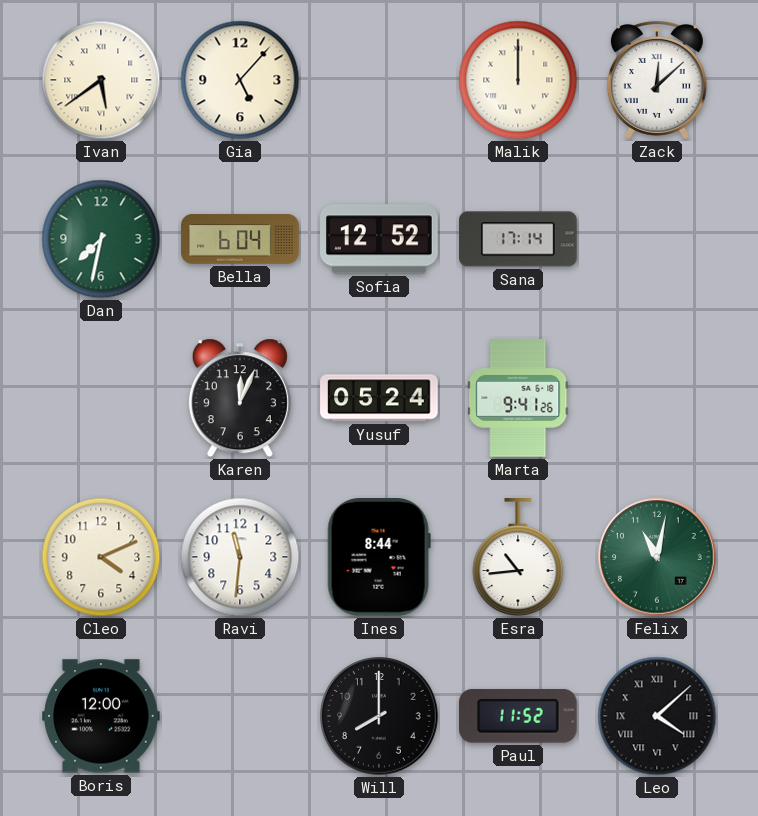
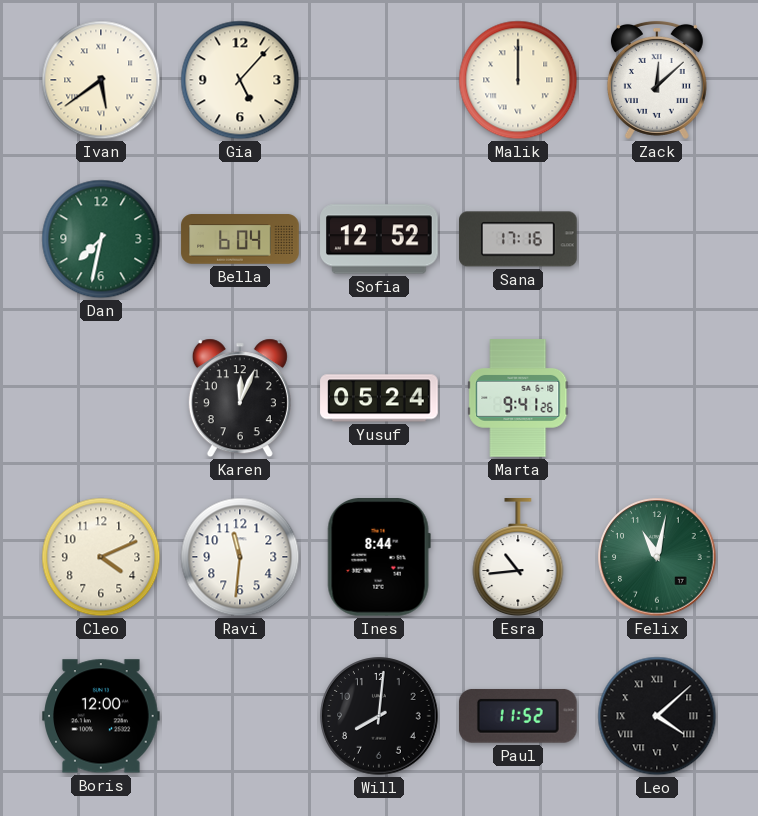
Sana: 17:14 -> 17:16 (518, 239)
Will: 8:00 -> 8:01 (379, 716)
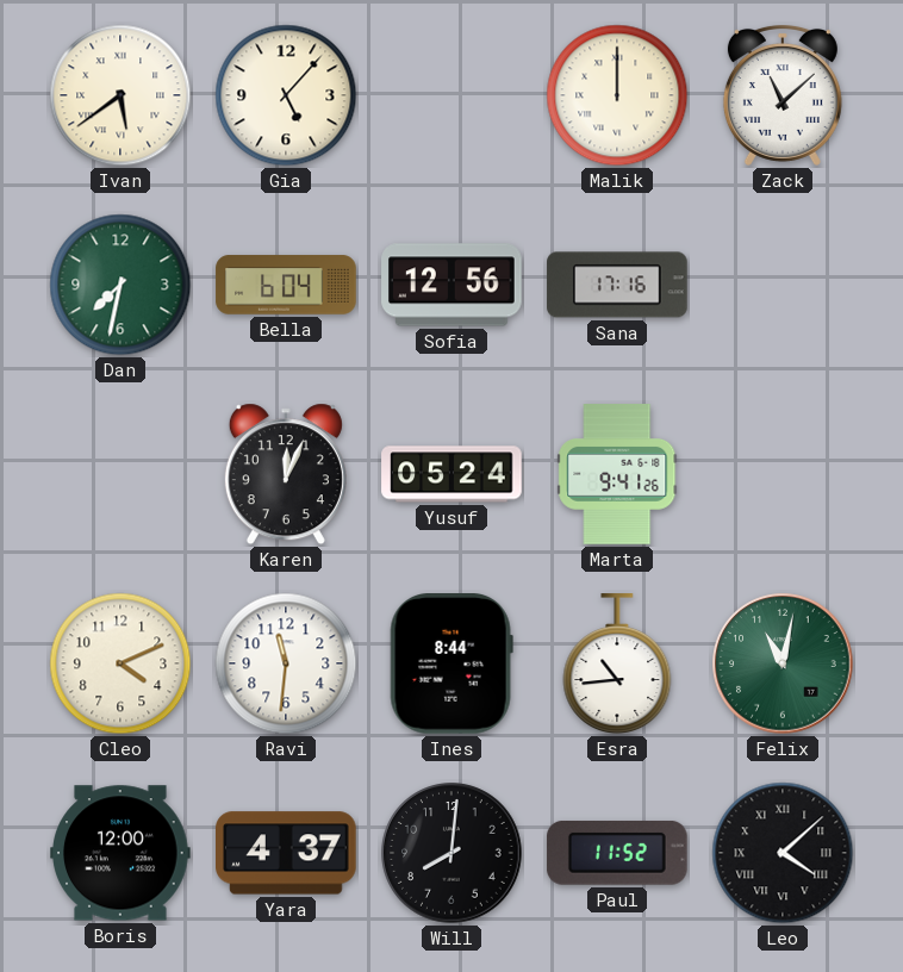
Zack: 12:08 -> 11:08 (783, 95)
Sofia: 12:52 -> 12:56 (451, 285)
Yara: none -> 4:37 (286, 853)
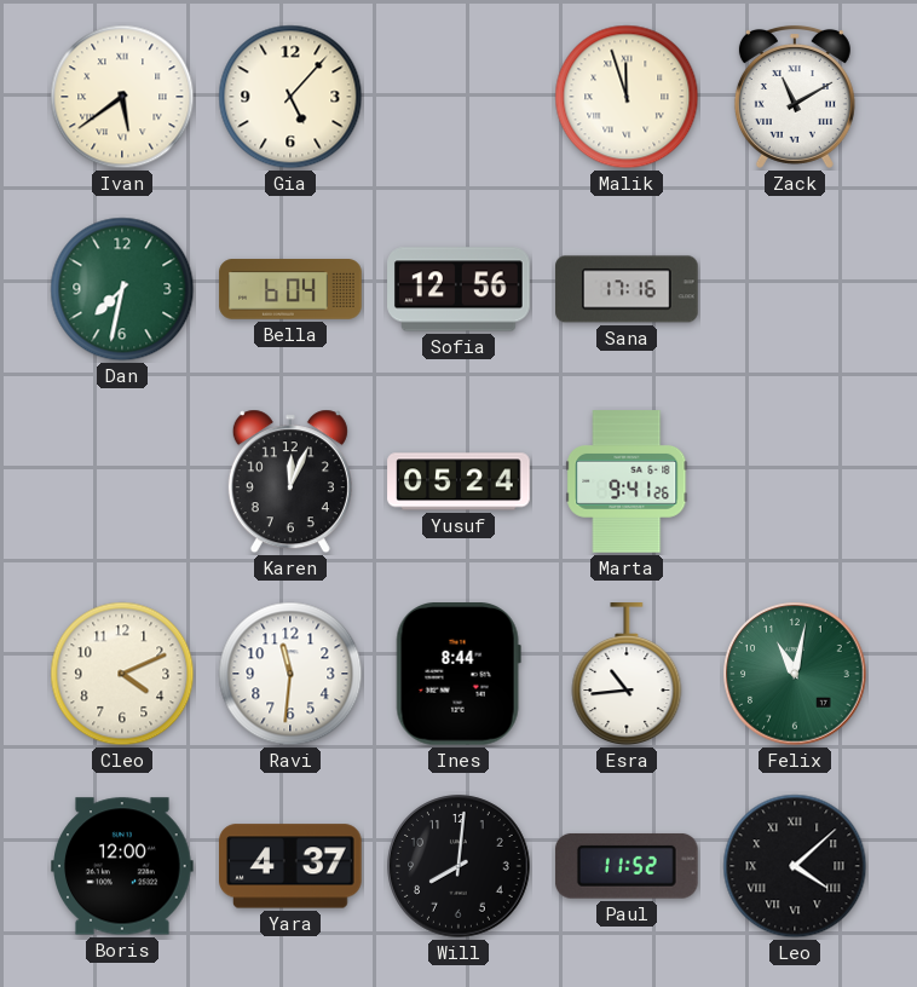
Malik: 12:00 -> 11:57 (627, 97)
Zack: 11:08 -> 11:10 (795, 97)
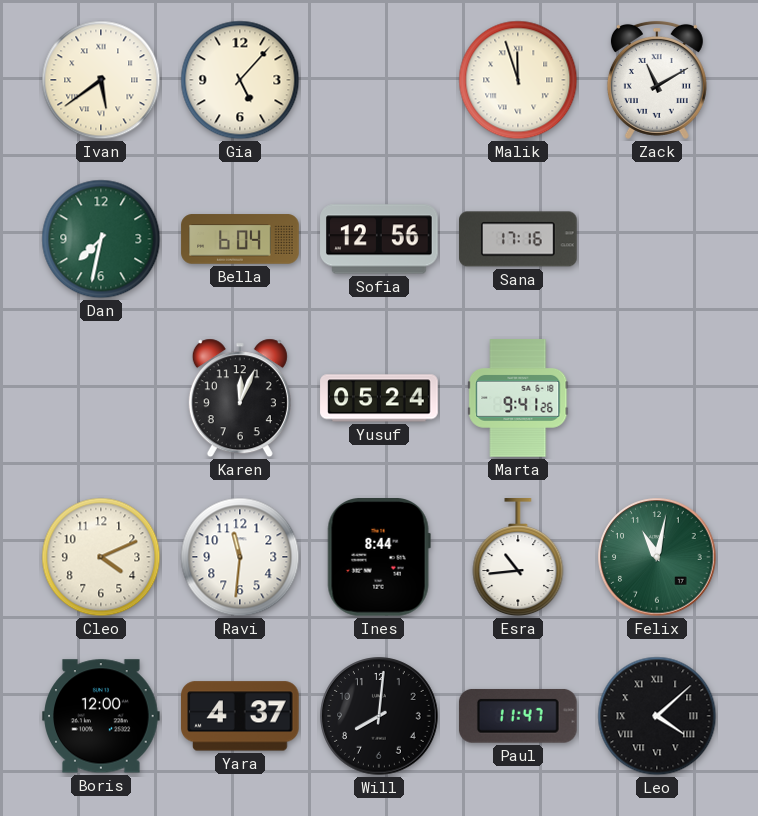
Paul: 11:52 -> 11:47 (518, 716)
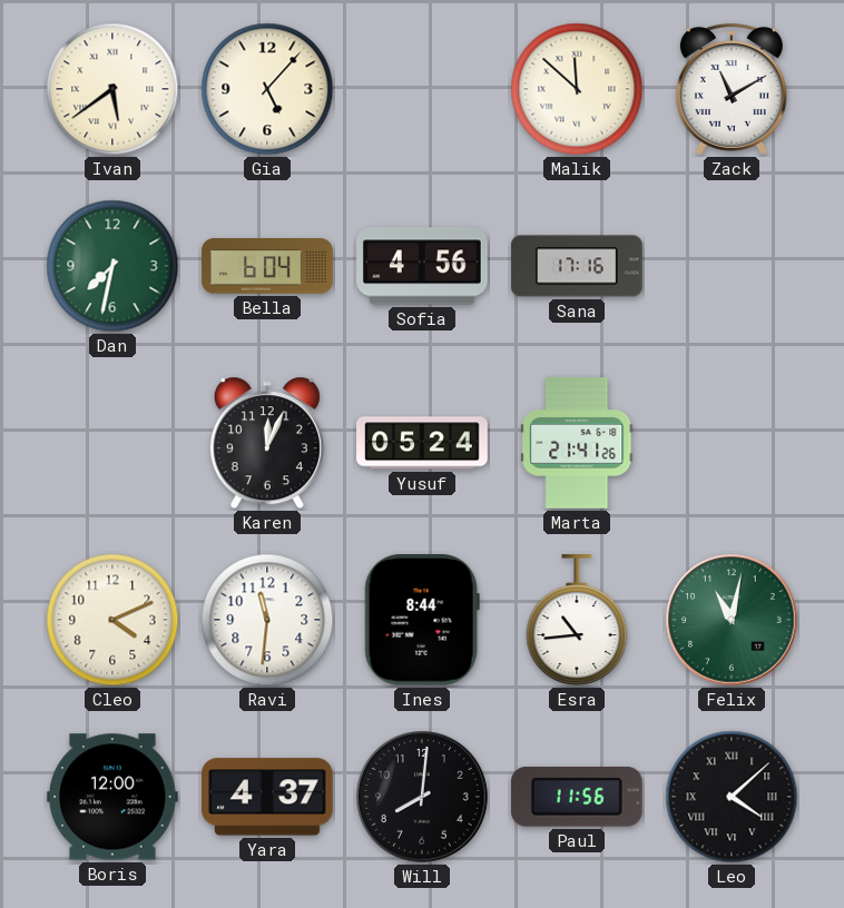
Malik: 11:57 -> 11:52 (577, 89)
Sofia: 12:56 -> 4:56 (422, 266)
Marta: 9:41 -> 21:41 (577, 443)
Paul: 11:47 -> 11:56 (577, 797)
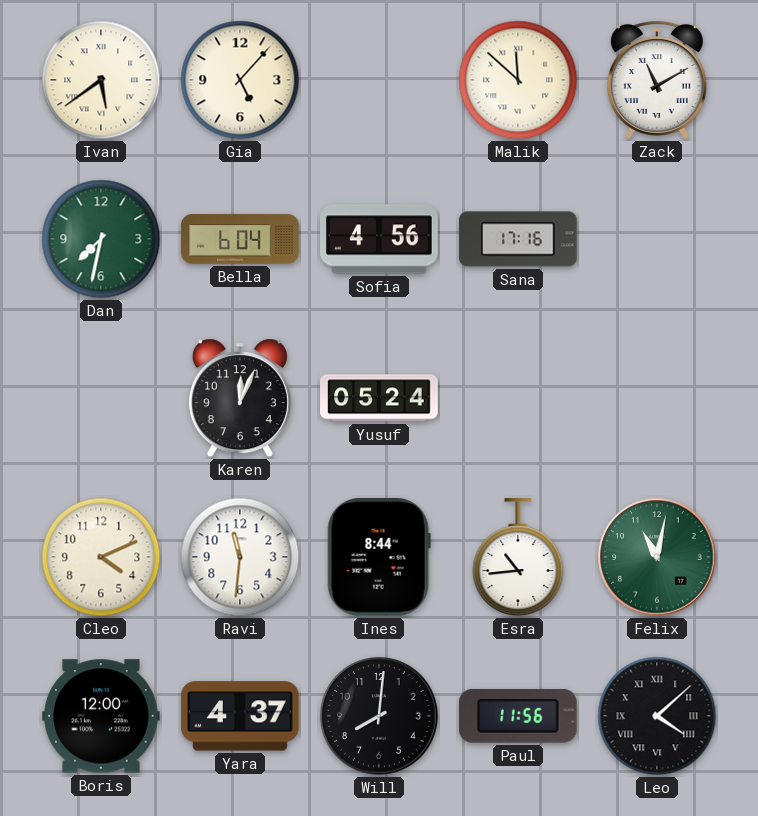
Marta: 21:41 -> none (577, 443)
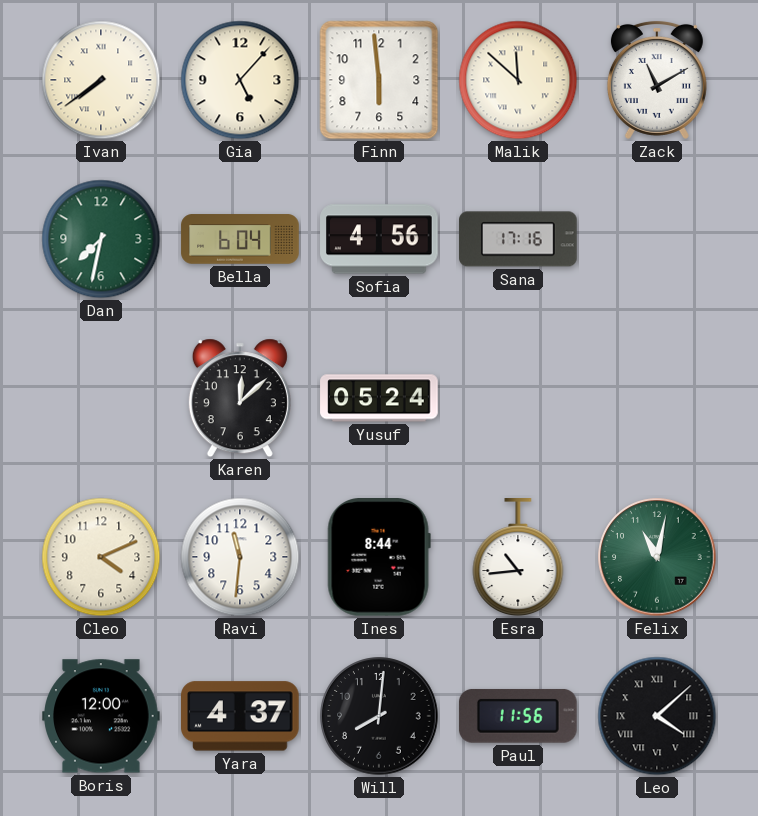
Ivan: 5:39 -> 7:39 (101, 80)
Finn: none -> 5:59 (379, 80)
Karen: 12:04 -> 12:08 (240, 398)
